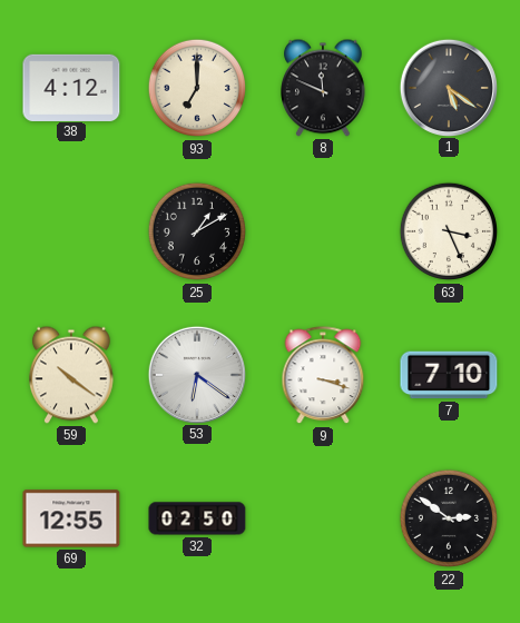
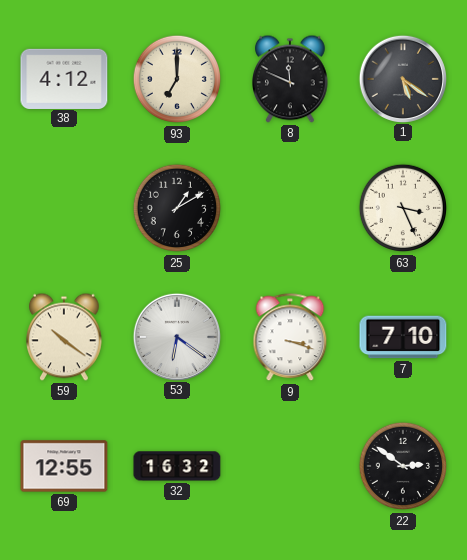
32: 02:50 -> 16:32 (177, 466)
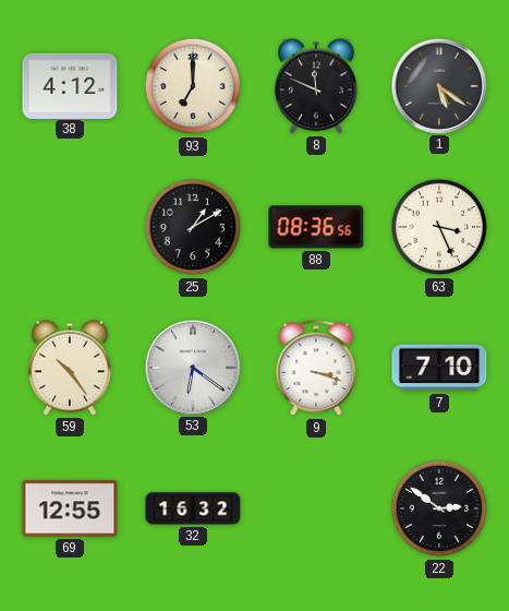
88: none -> 08:36 (316, 227)
59: 10:21 -> 10:24 (71, 368)
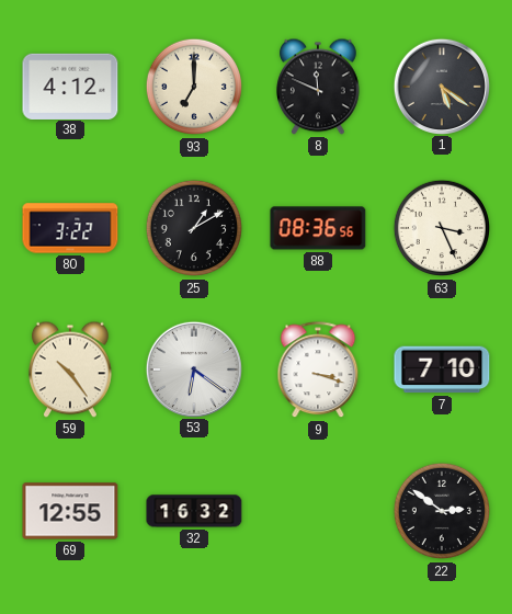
80: none -> 3:22 (70, 228)
